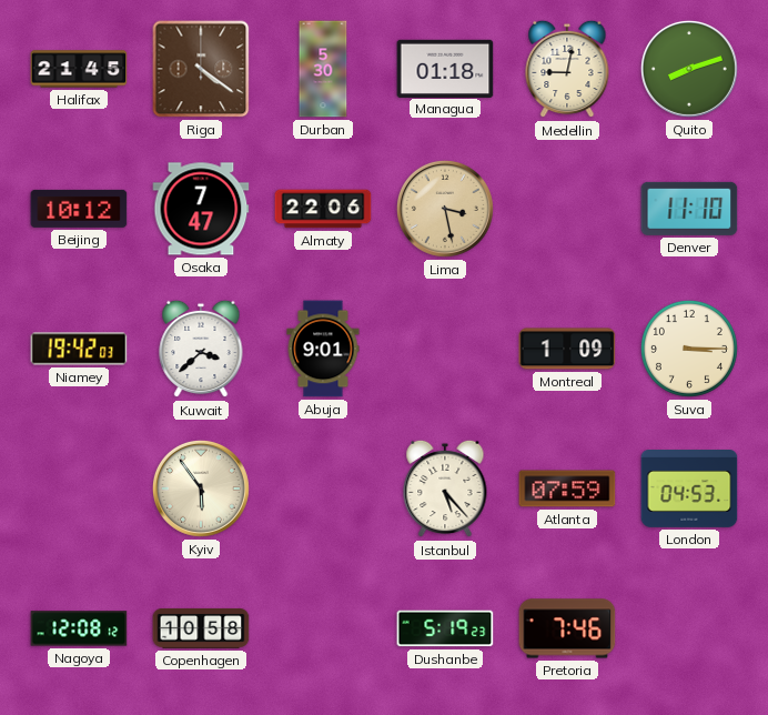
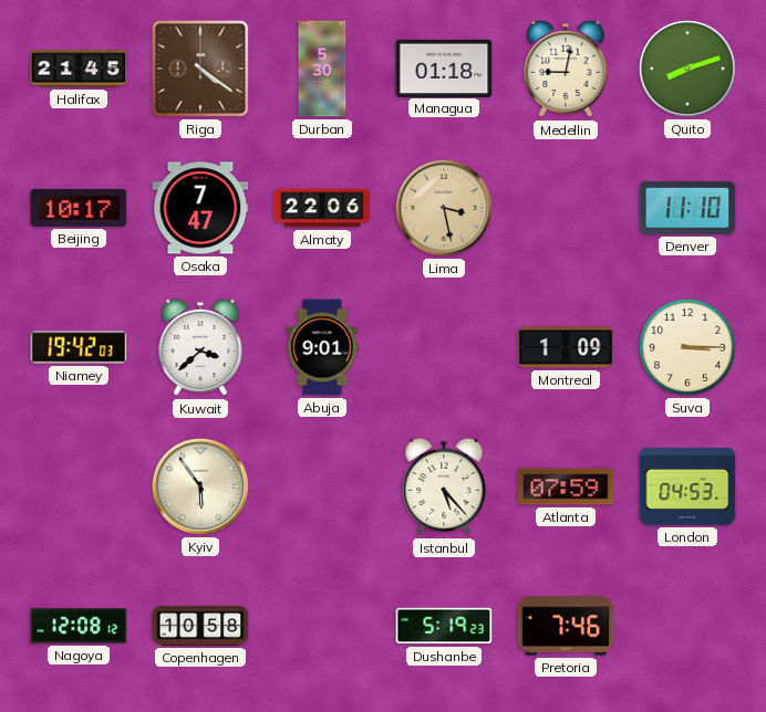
Beijing: 10:12 -> 10:17 (79, 208)
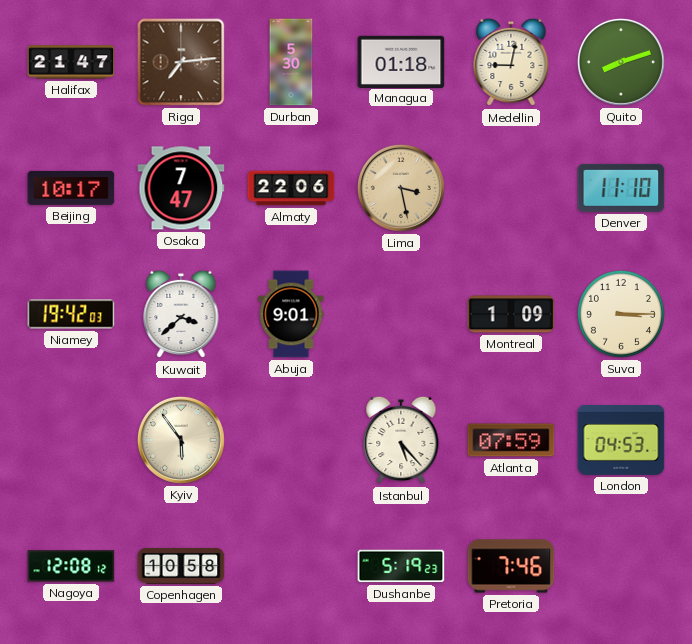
Halifax: 21:45 -> 21:47 (71, 62)
Riga: 4:21 -> 7:14 (181, 62)
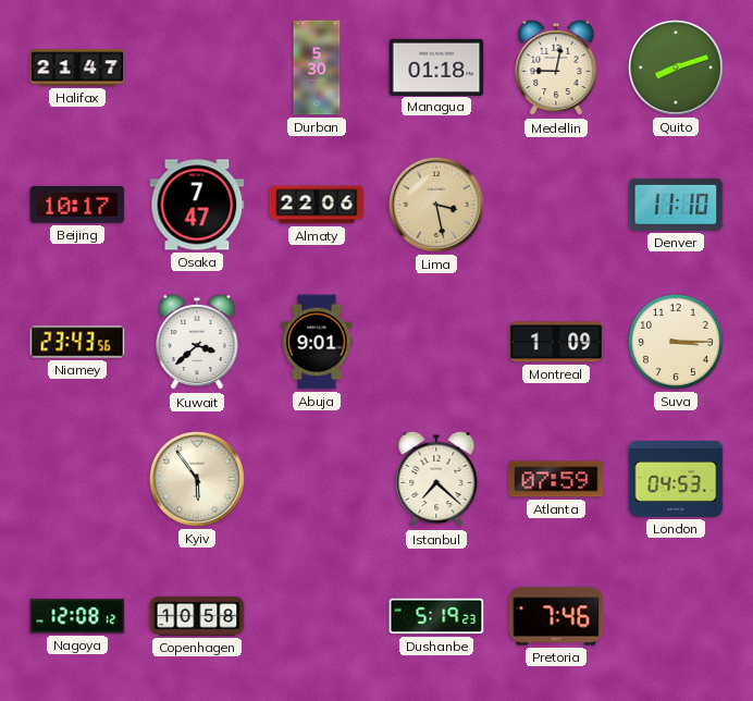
Riga: 7:14 -> none (181, 62)
Niamey: 19:42 -> 23:43 (77, 342)
Istanbul: 5:23 -> 7:22 (436, 479)
